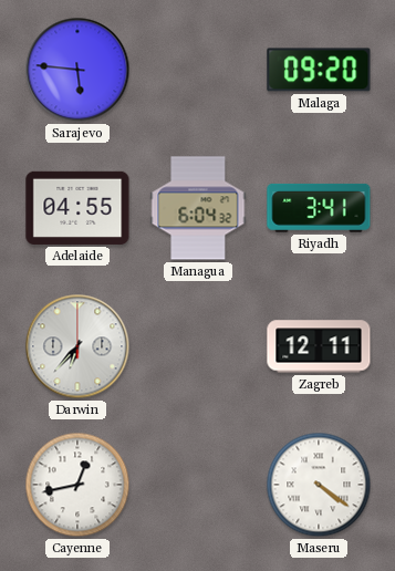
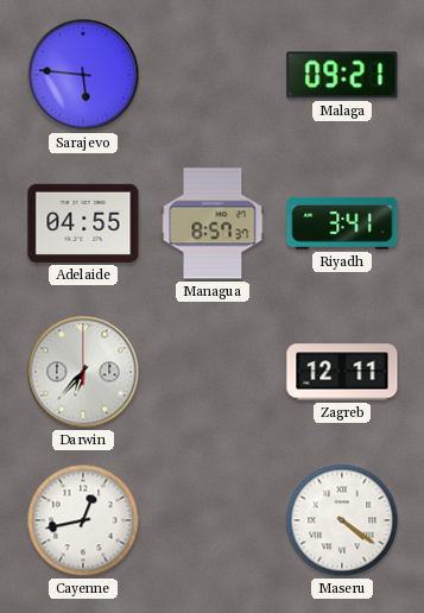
Malaga: 09:20 -> 09:21 (342, 75)
Managua: 6:04 -> 8:57 (213, 223)
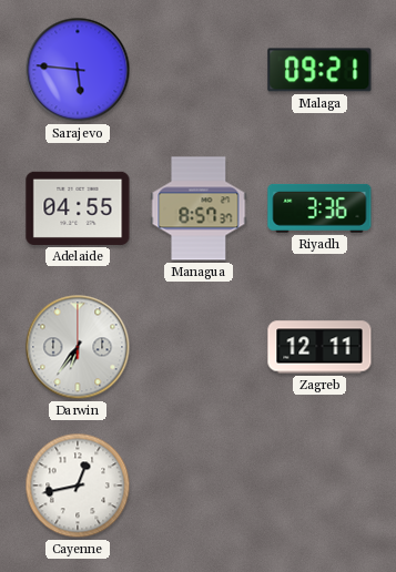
Riyadh: 3:41 -> 3:36 (319, 208)
Darwin: 6:37 -> 6:36 (78, 347)
Maseru: 4:21 -> none (342, 520)
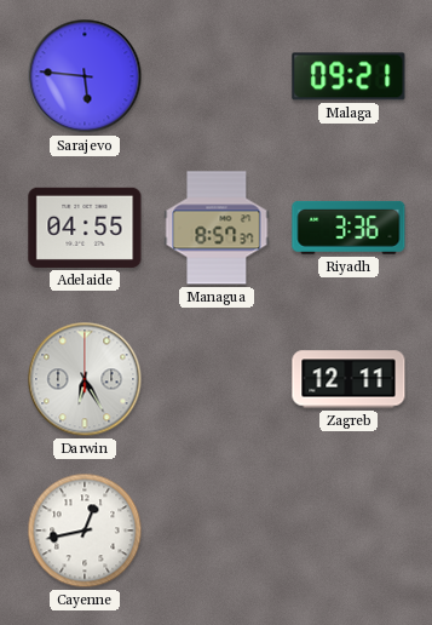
Darwin: 6:36 -> 6:25 (85, 379)
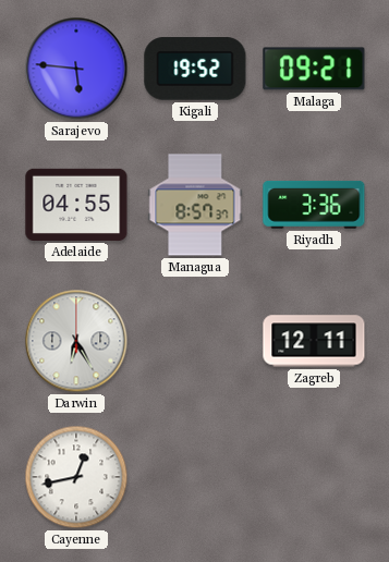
Kigali: none -> 19:52 (195, 69)
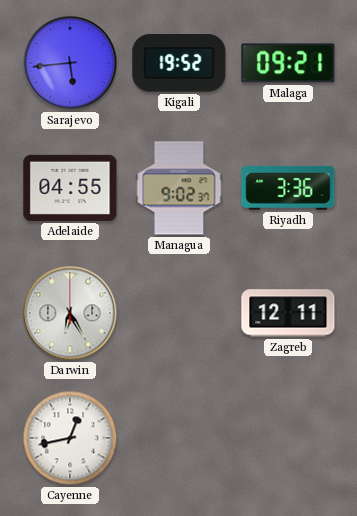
Sarajevo: 5:46 -> 5:44 (70, 63)
Managua: 8:57 -> 9:02 (179, 188)
